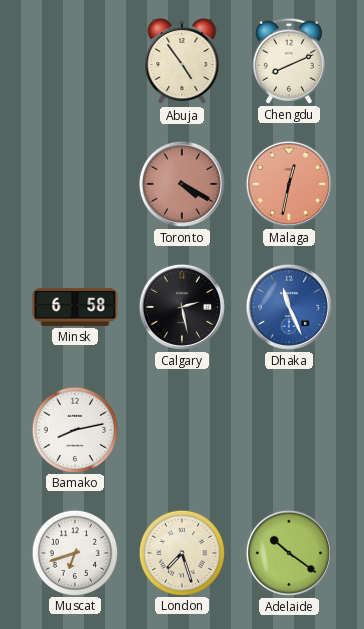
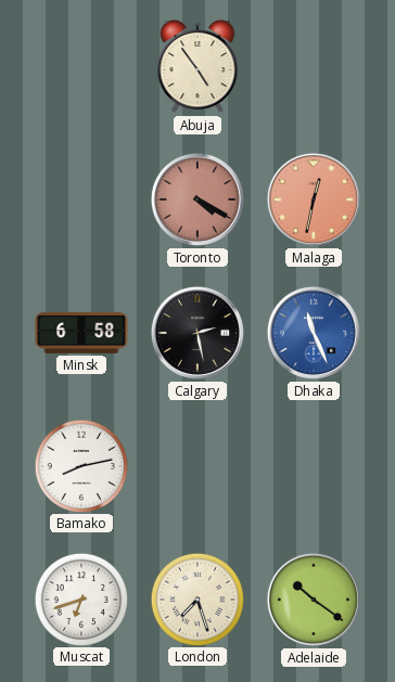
Chengdu: 8:11 -> none (289, 61)
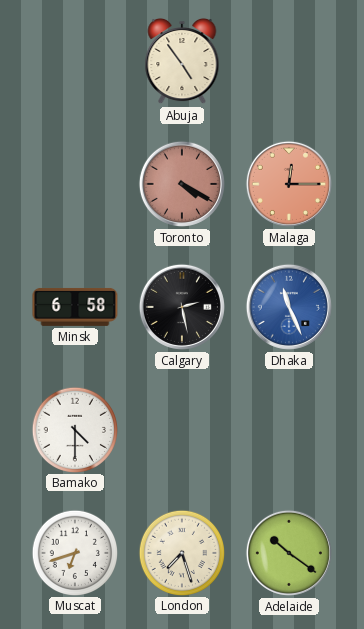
Malaga: 12:32 -> 12:15 (289, 184)
Bamako: 8:13 -> 4:30 (74, 429)
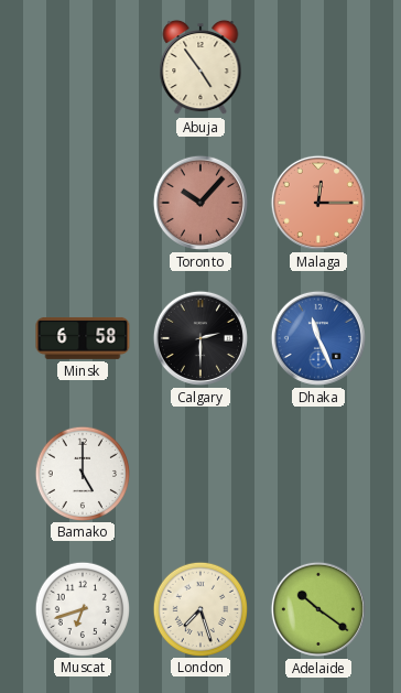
Toronto: 4:20 -> 10:07 (201, 203)
Calgary: 2:28 -> 2:30 (201, 338)
Bamako: 4:30 -> 5:00 (82, 473)
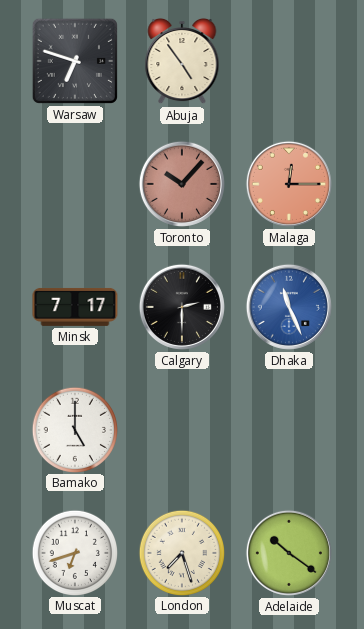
Warsaw: none -> 6:48 (75, 61)
Minsk: 6:58 -> 7:17 (75, 307)
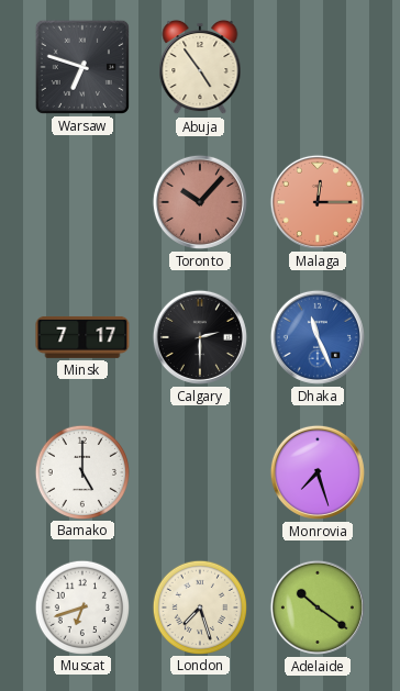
Monrovia: none -> 7:27 (318, 472)
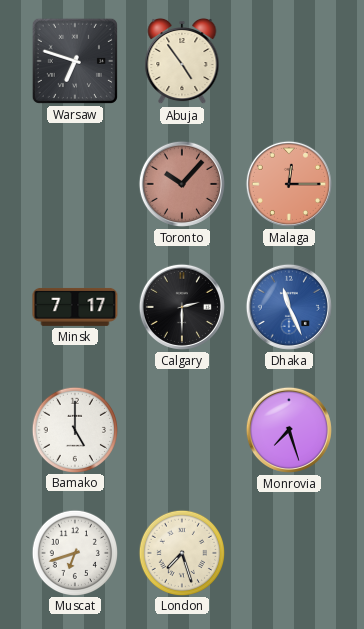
Adelaide: 10:21 -> none (318, 608)
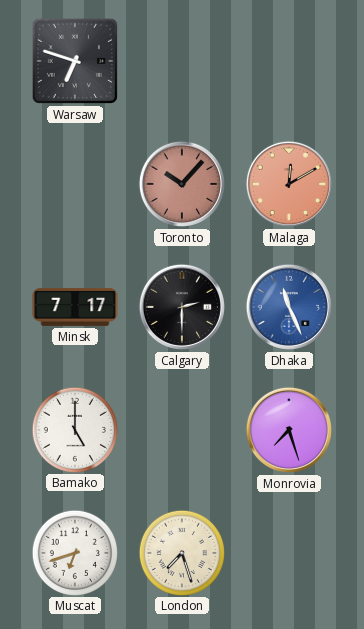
Abuja: 4:54 -> none (182, 61)
Malaga: 12:15 -> 12:10 (289, 184)
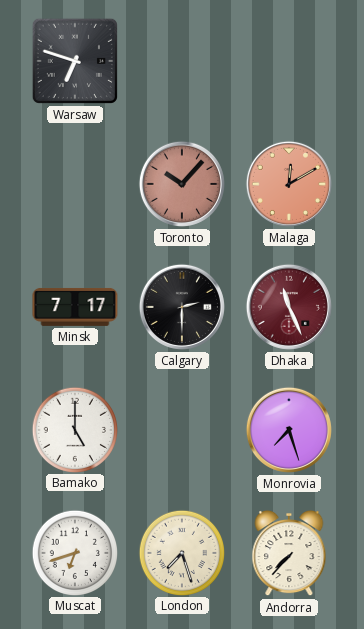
Dhaka dial: blue -> burgundy (289, 307)
Andorra: none -> 7:37 (289, 553)
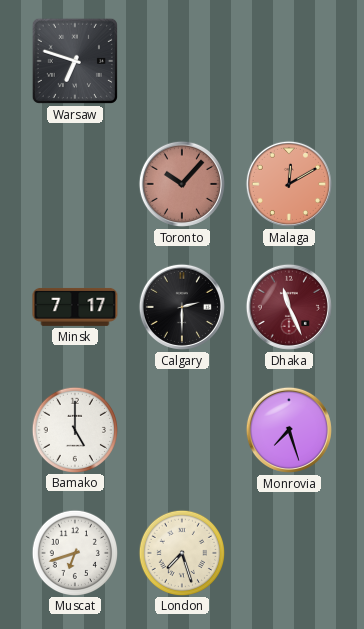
Andorra: 7:37 -> none (289, 553)
